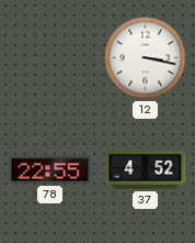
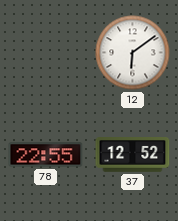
12: 3:17 -> 6:09 (133, 53)
37: 4:52 -> 12:52 (133, 155)
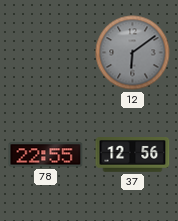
12 dial: white -> grey (133, 53)
37: 12:52 -> 12:56 (133, 155)
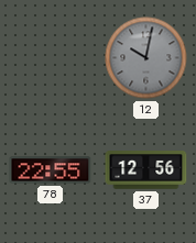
12: 6:09 -> 10:02 (146, 58)
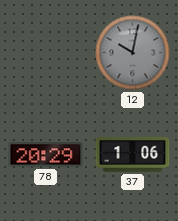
78: 22:55 -> 20:29 (46, 155)
37: 12:56 -> 1:06 (133, 155)
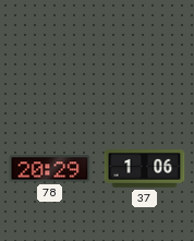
12: 10:02 -> none (133, 53)
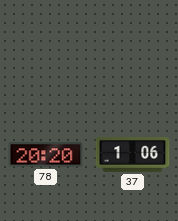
78: 20:29 -> 20:20 (46, 155)
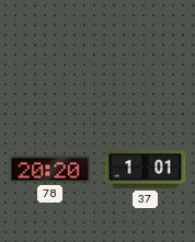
37: 1:06 -> 1:01 (146, 170)
